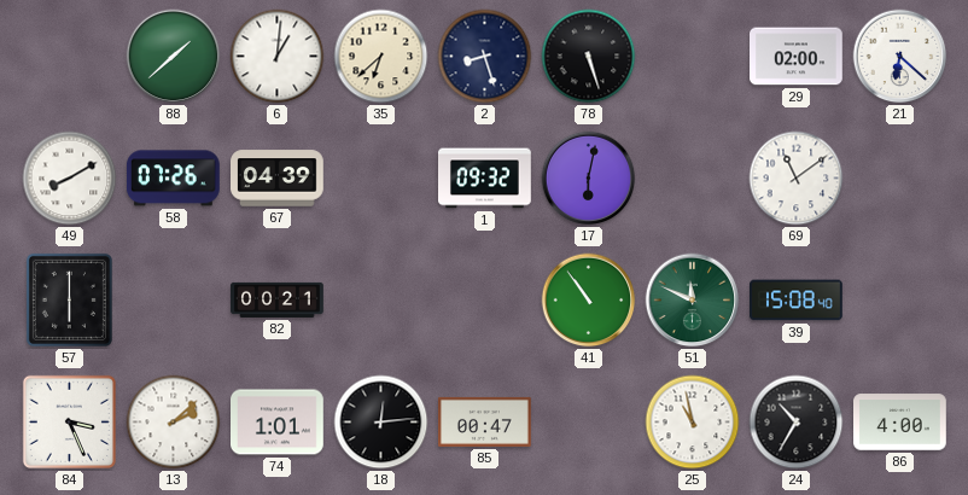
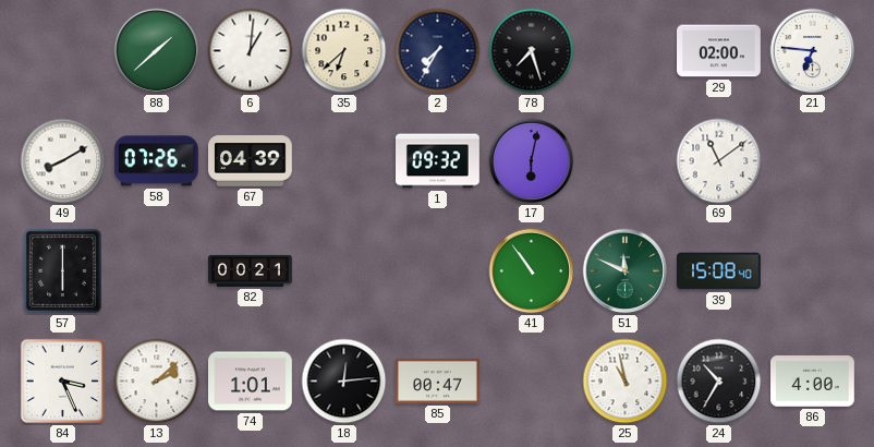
2: 8:27 -> 7:35 (438, 51)
78: 5:27 -> 7:27 (532, 51)
21: 6:22 -> 6:46 (813, 51)
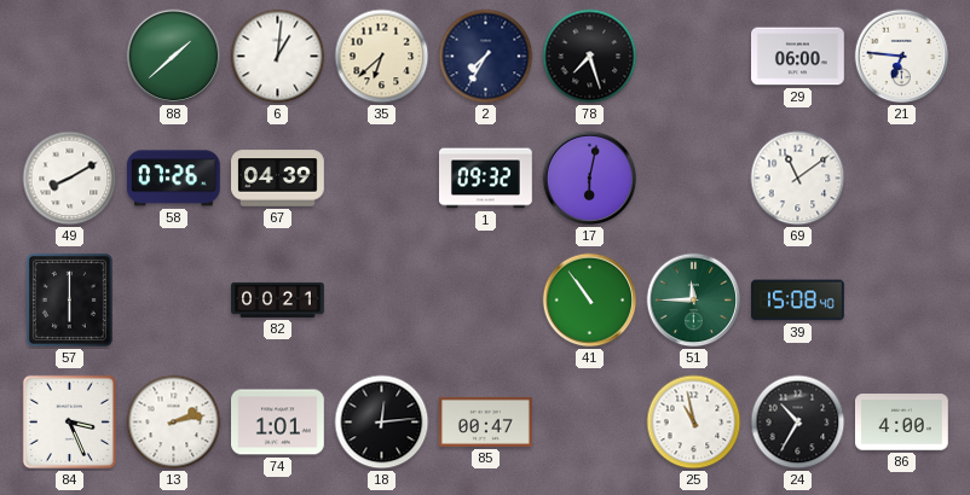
29: 02:00 -> 06:00 (798, 57)
51: 11:49 -> 11:45 (694, 301)
13: 2:08 -> 2:13 (174, 423)
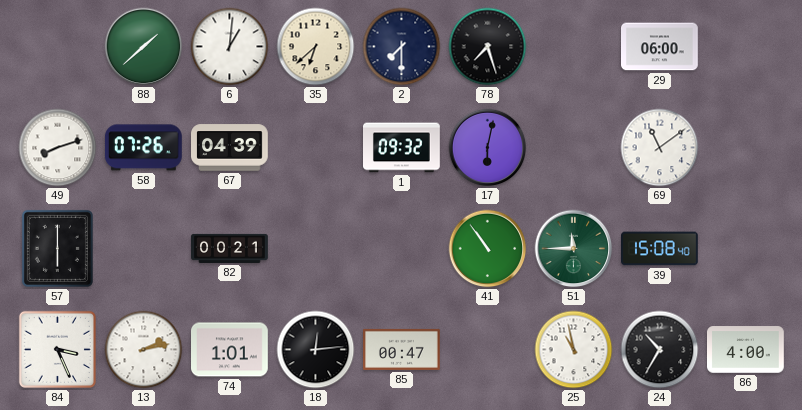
2: 7:35 -> 7:30 (402, 47)
21: 6:46 -> none (902, 57)
49: 8:10 -> 8:12 (58, 148)
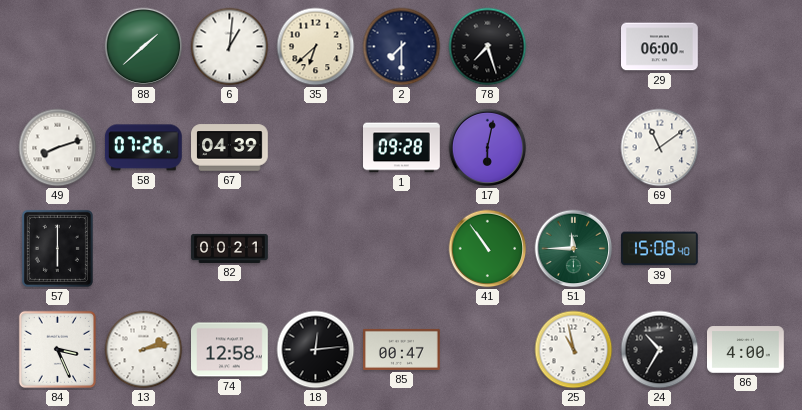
1: 09:32 -> 09:28 (402, 148)
74: 1:01 -> 12:58 (230, 350)
